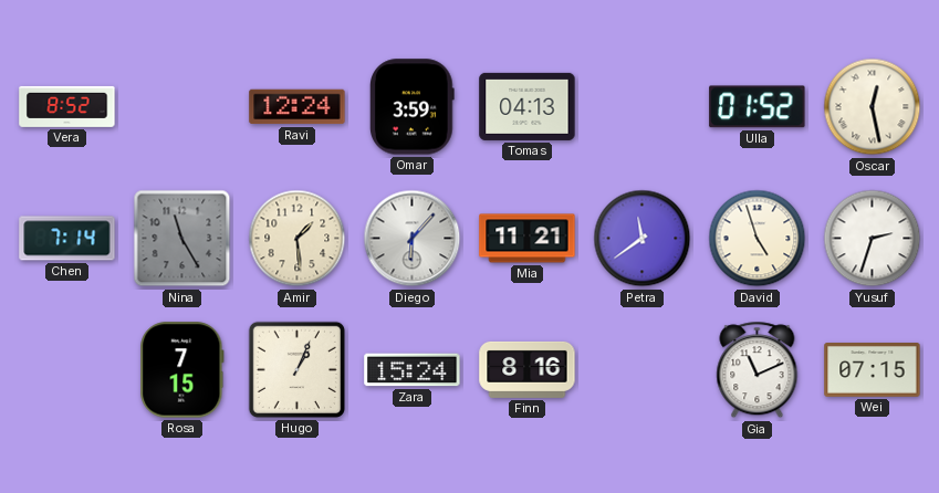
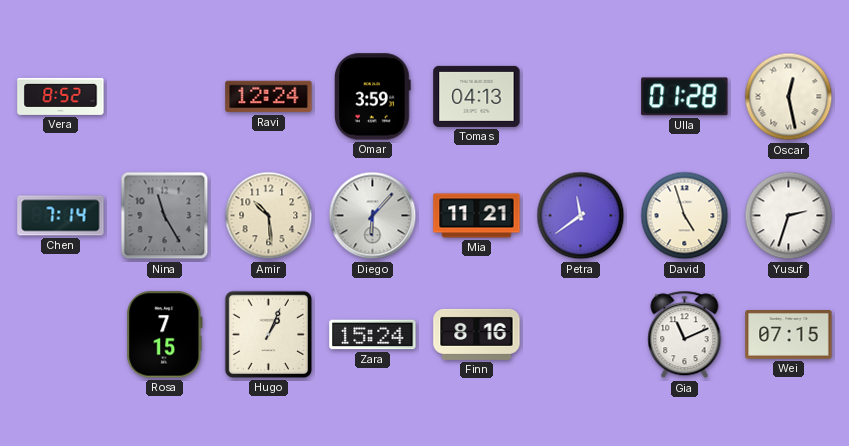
Ulla: 01:52 -> 01:28 (685, 97)
Amir: 1:29 -> 10:29 (269, 216)
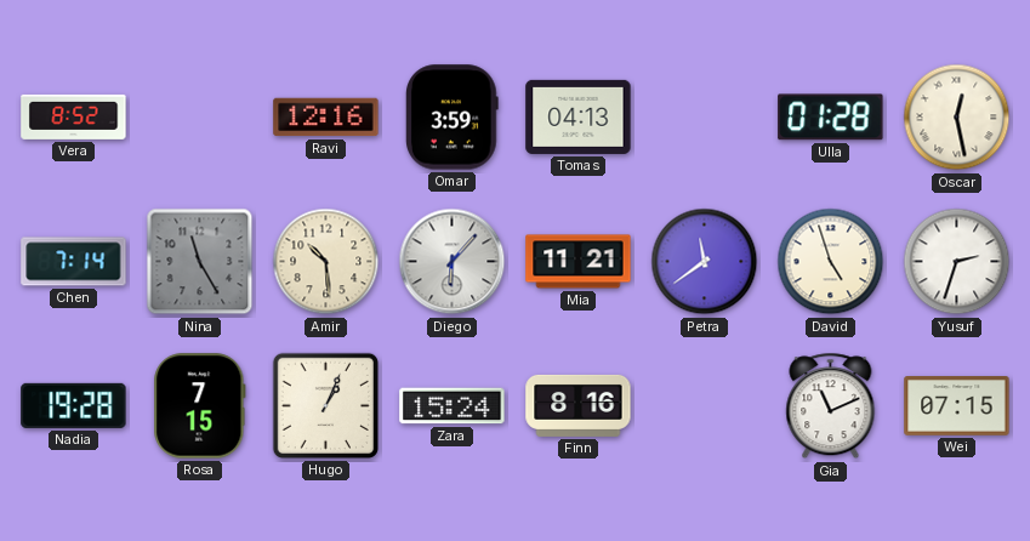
Ravi: 12:24 -> 12:16 (326, 118)
Nadia: none -> 19:28 (74, 405)
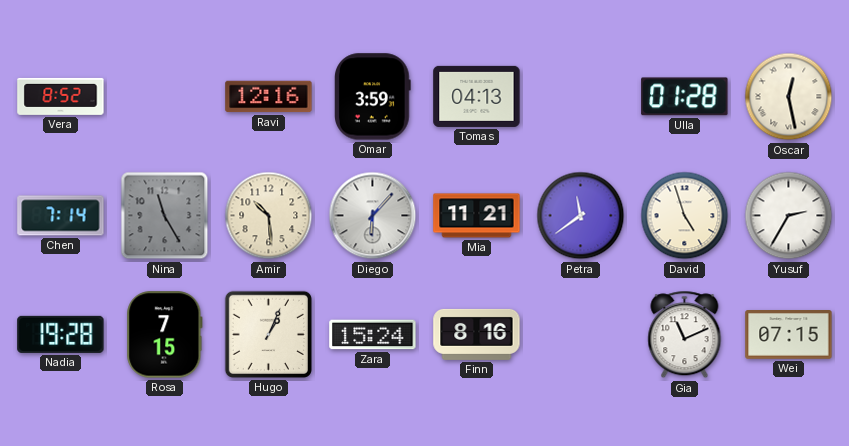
Yusuf: 2:33 -> 2:35 (789, 216)
